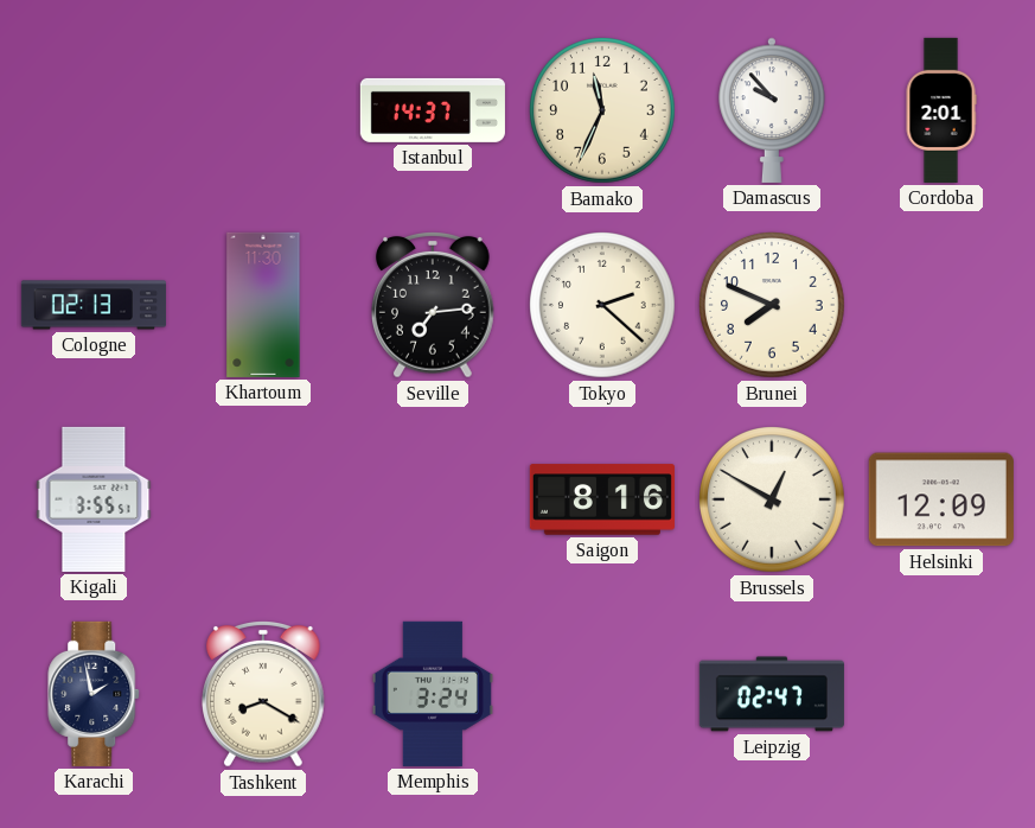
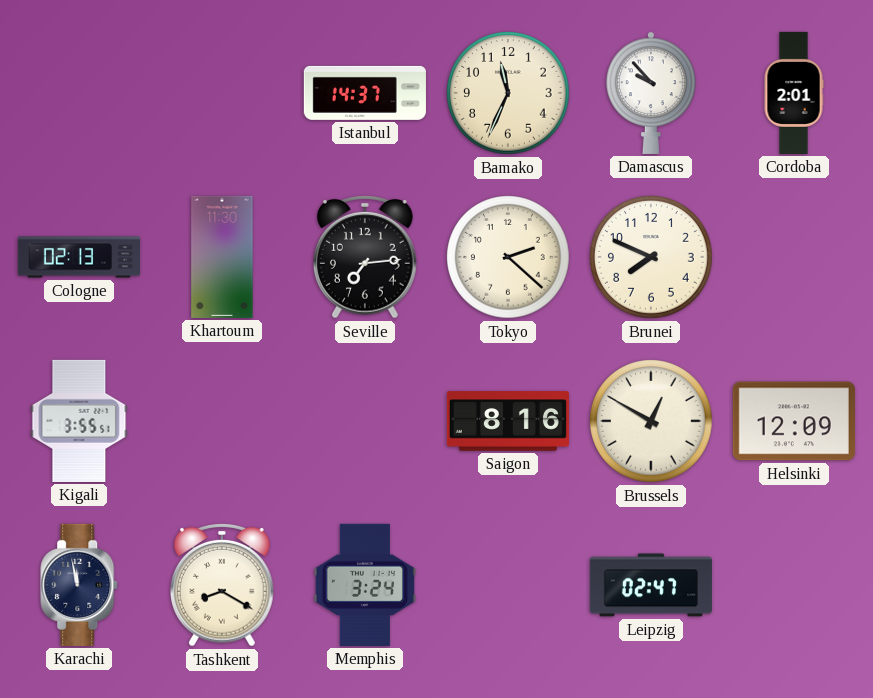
Karachi: 1:58 -> 11:58 (80, 585)
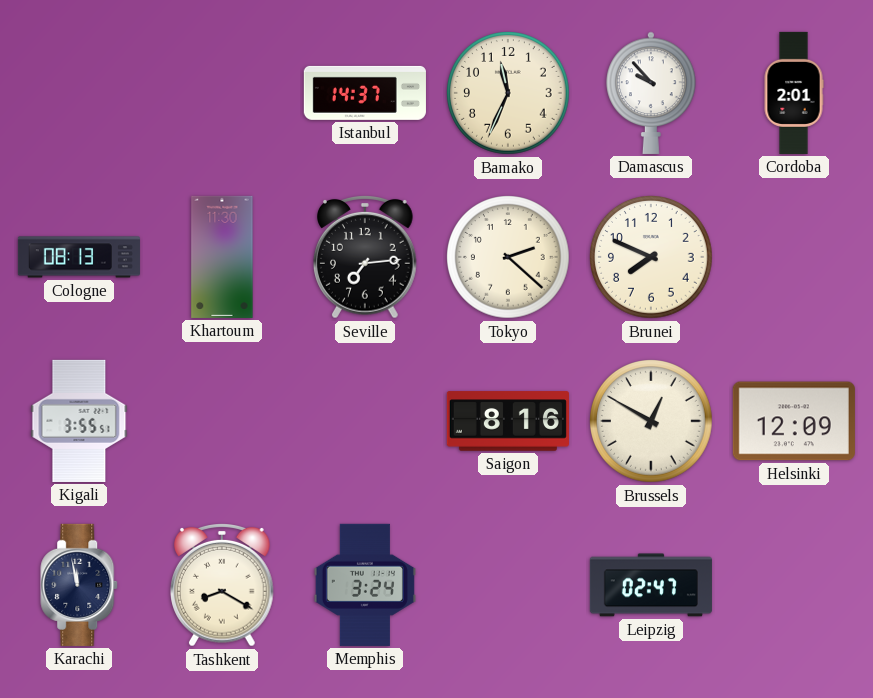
Cologne: 02:13 -> 08:13 (79, 257)
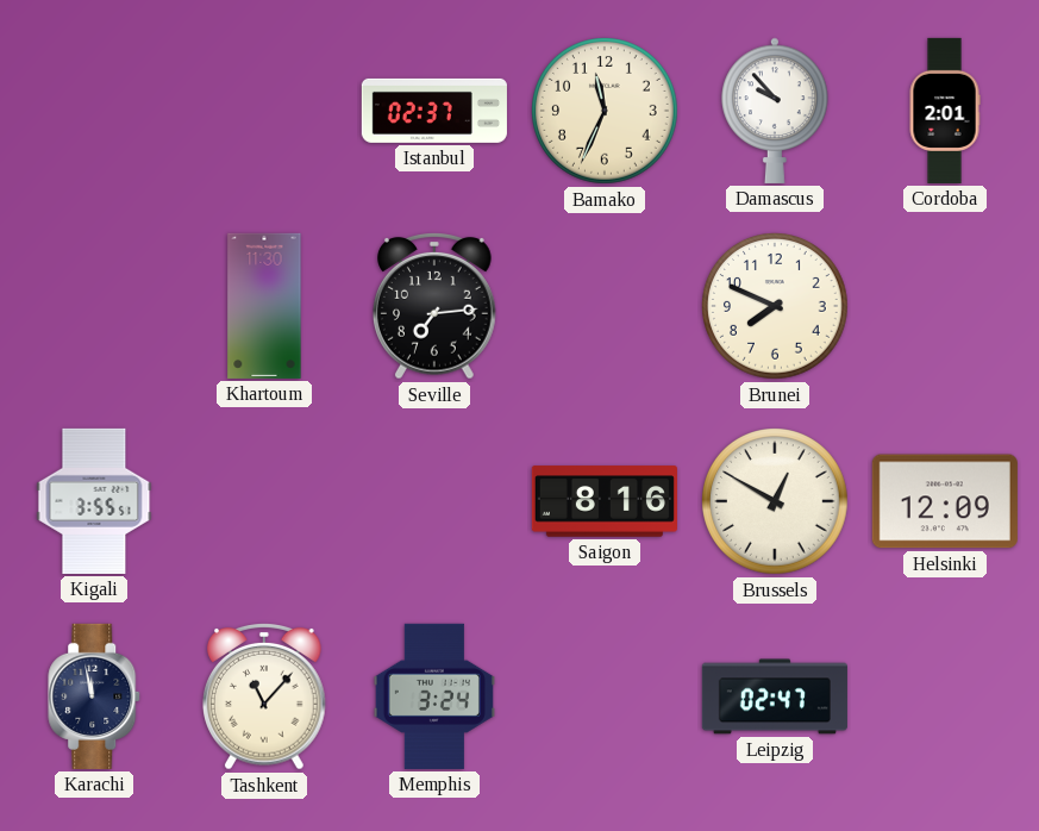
Istanbul: 14:37 -> 02:37 (434, 111)
Cologne: 08:13 -> none (79, 257)
Tokyo: 2:22 -> none (509, 258)
Tashkent: 8:20 -> 11:07 (265, 698)
